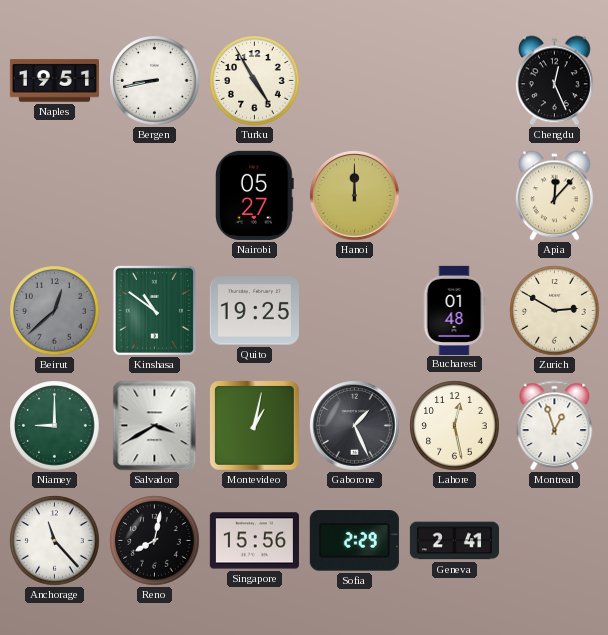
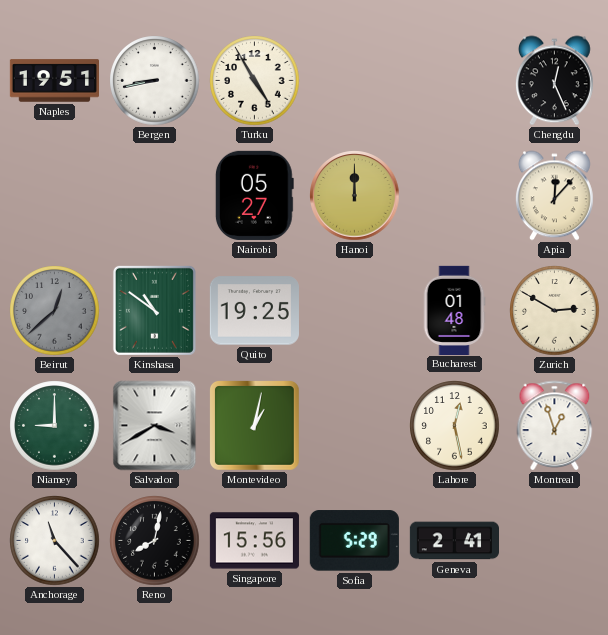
Gaborone: 1:26 -> none (355, 426)
Sofia: 2:29 -> 5:29 (354, 541)
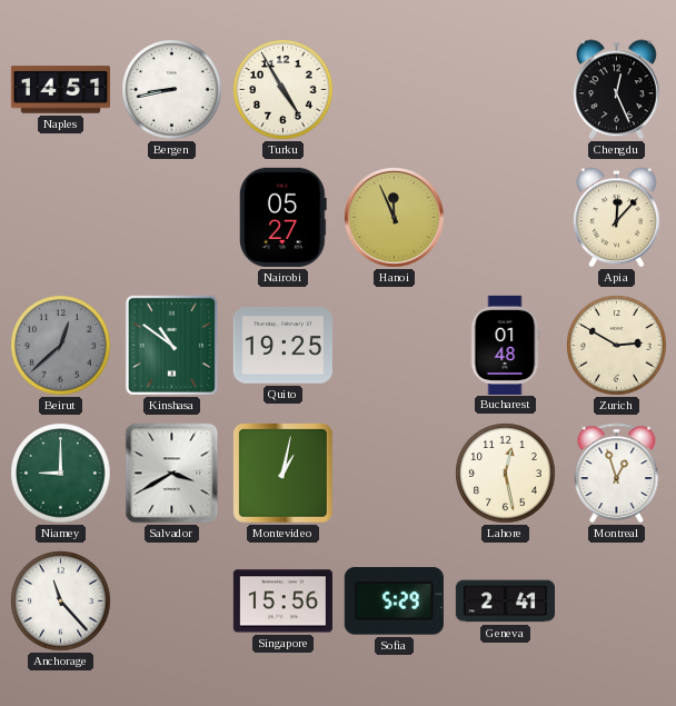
Naples: 19:51 -> 14:51 (60, 90)
Hanoi: 12:00 -> 11:56 (395, 218)
Reno: 8:02 -> none (155, 541)
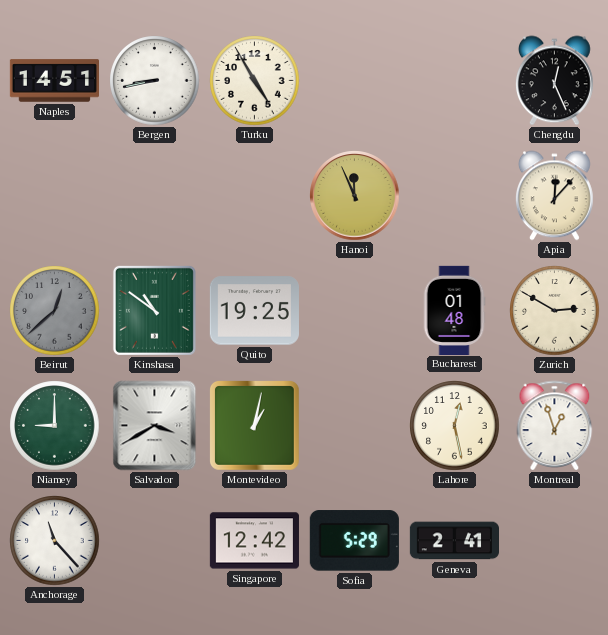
Nairobi: 05:27 -> none (282, 217)
Singapore: 15:56 -> 12:42 (254, 541)
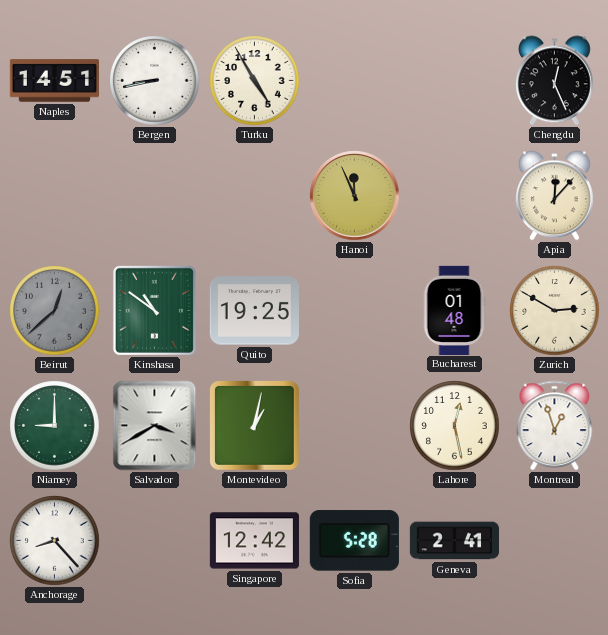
Anchorage: 11:23 -> 8:23 (55, 541)
Sofia: 5:29 -> 5:28 (354, 541)
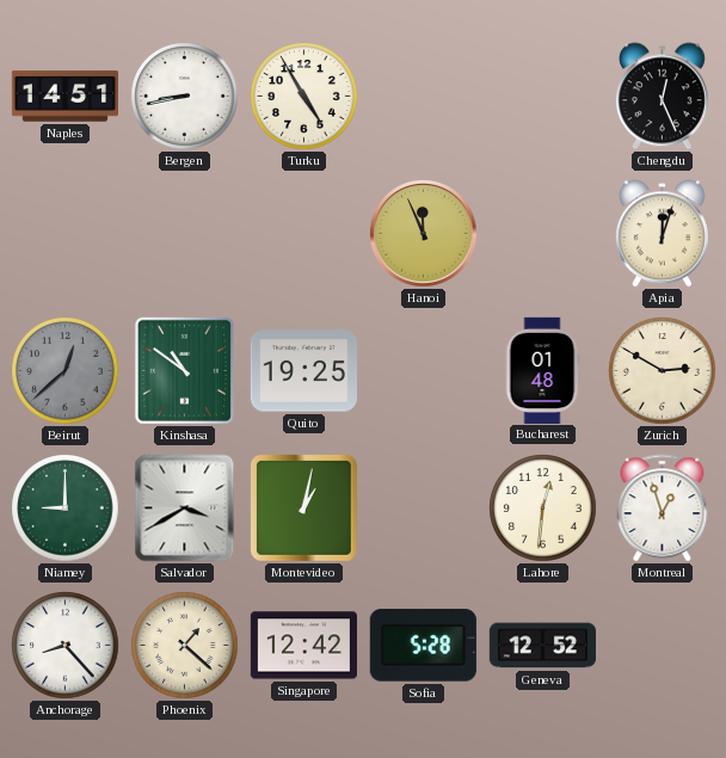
Apia: 12:07 -> 12:03 (662, 234)
Lahore: 12:28 -> 12:31 (543, 509)
Phoenix: none -> 1:22 (185, 646)
Geneva: 2:41 -> 12:52 (542, 646)
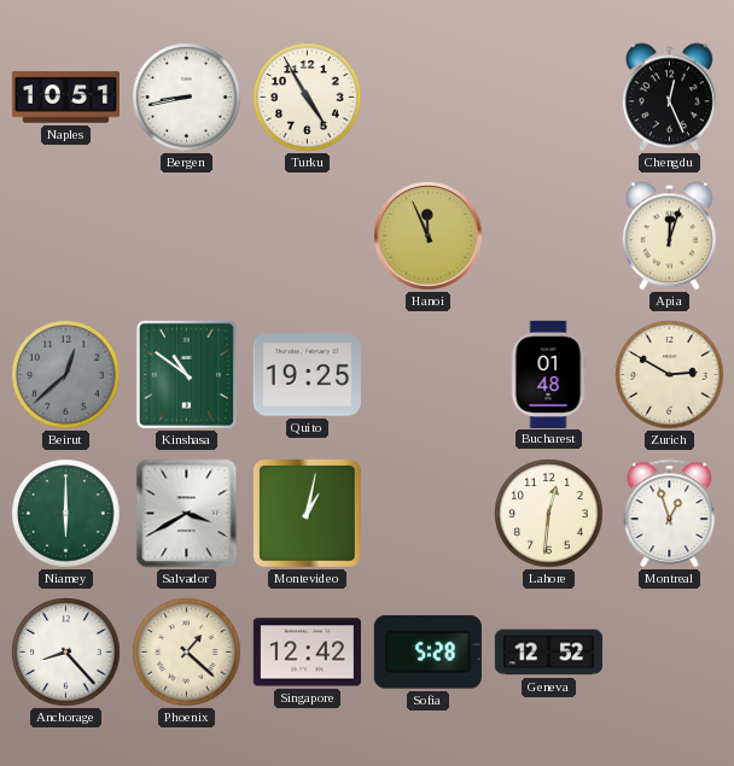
Naples: 14:51 -> 10:51 (65, 98)
Niamey: 9:00 -> 6:00 (66, 514)
